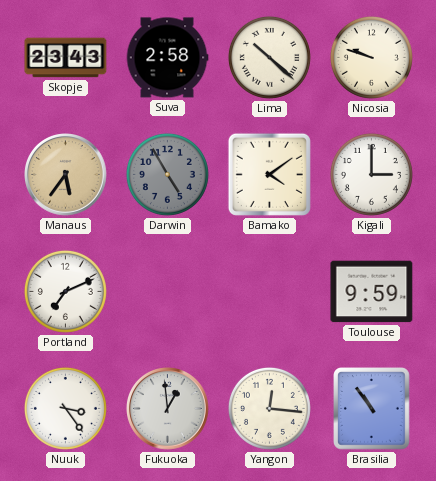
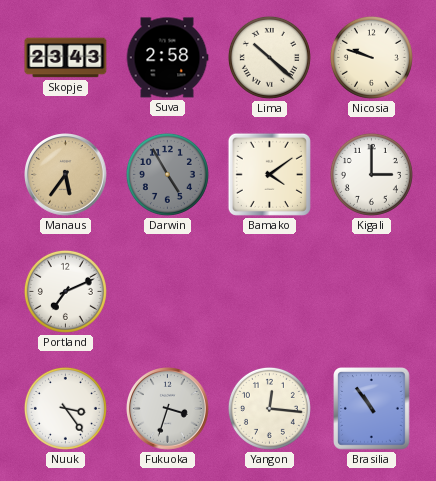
Toulouse: 9:59 -> none (372, 292)
Fukuoka: 12:59 -> 3:33 (168, 409)
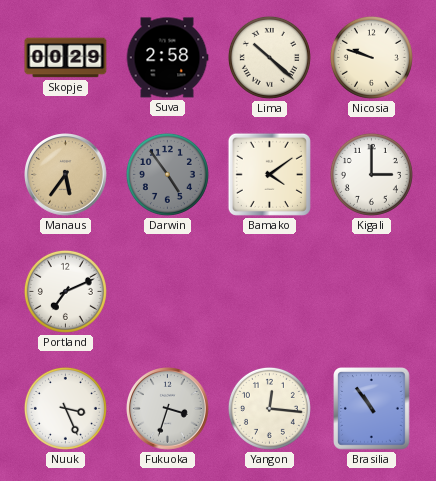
Skopje: 23:43 -> 00:29 (66, 58)
Darwin: 4:55 -> 4:54 (167, 174)
Nuuk: 3:24 -> 3:26 (65, 408)
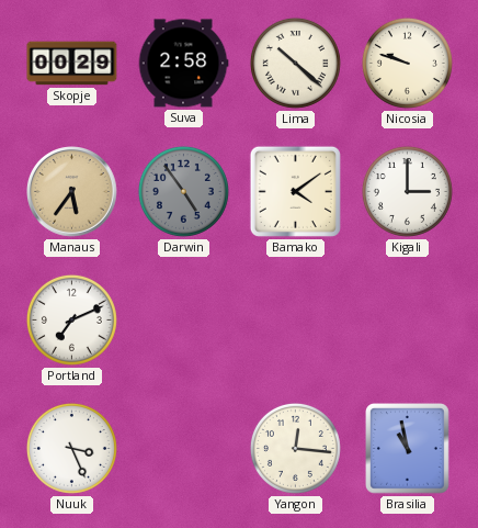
Fukuoka: 3:33 -> none (168, 409)
Brasilia: 10:54 -> 10:58 (408, 449)
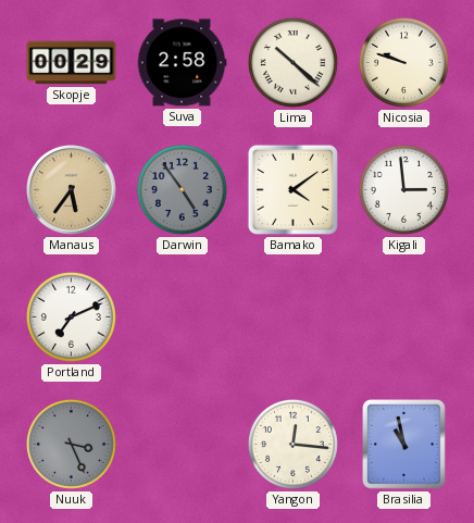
Kigali: 3:00 -> 2:59 (403, 189)
Nuuk dial: white -> grey (71, 444)
